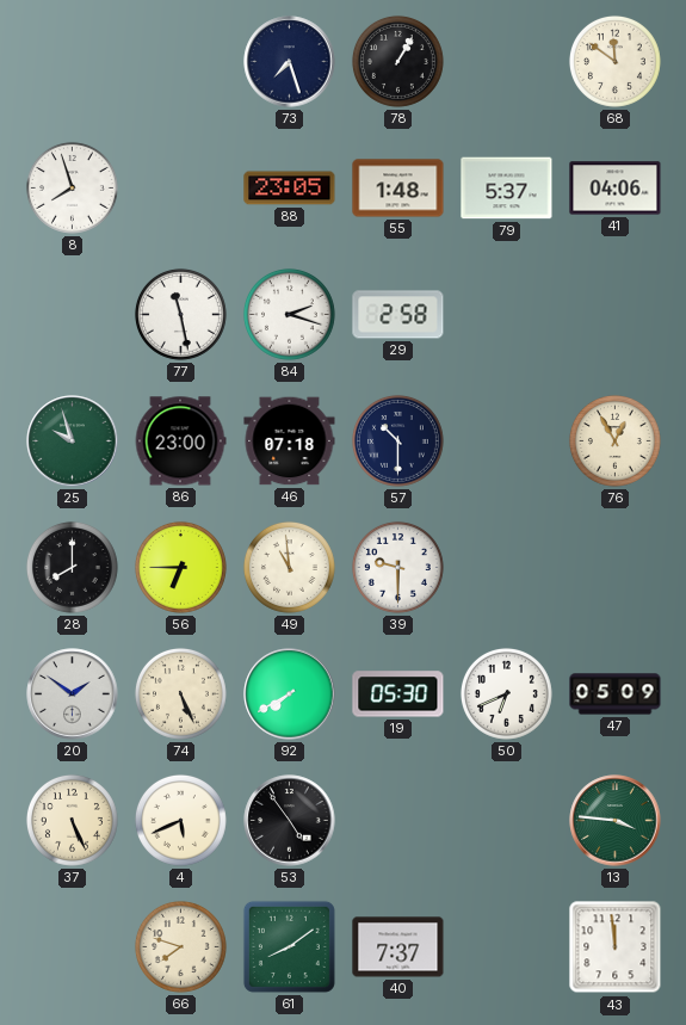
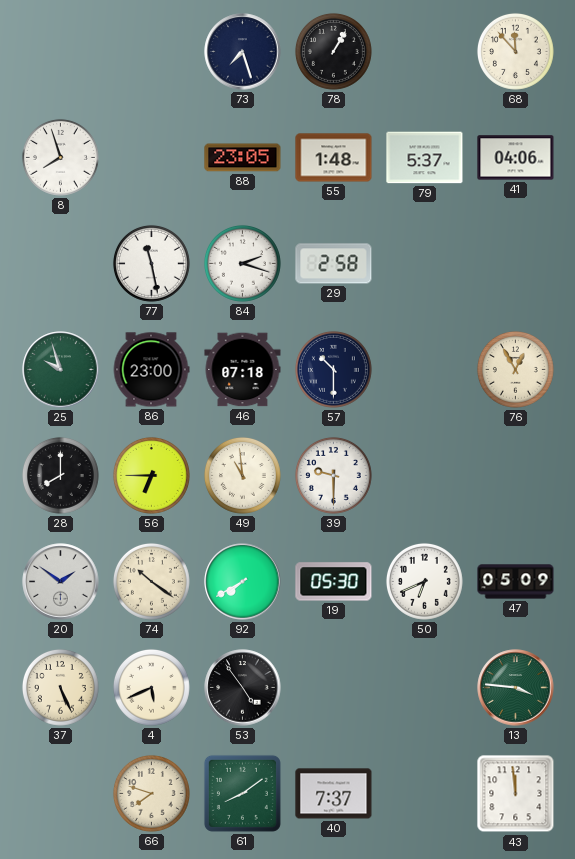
68: 11:51 -> 11:53 (515, 51)
74: 5:26 -> 10:21 (151, 581)
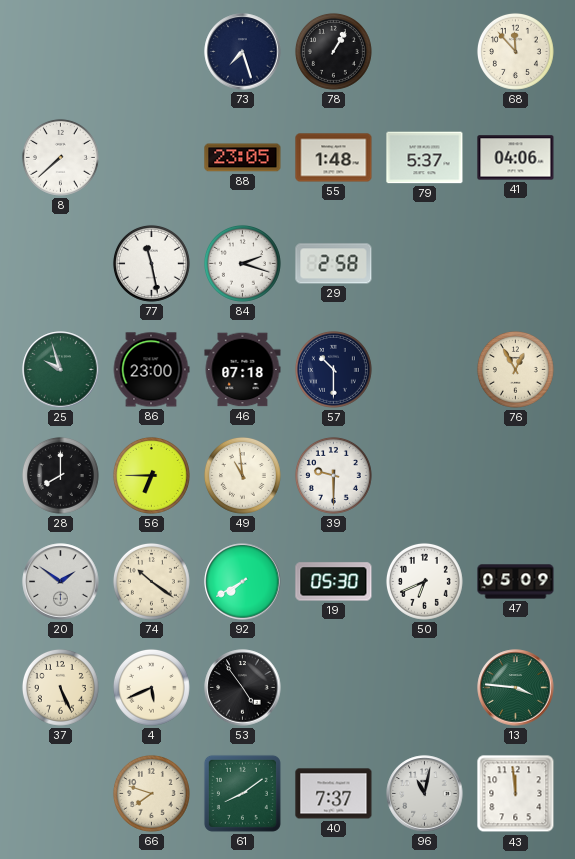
8: 7:57 -> 7:38 (60, 157)
96: none -> 11:02 (425, 794)
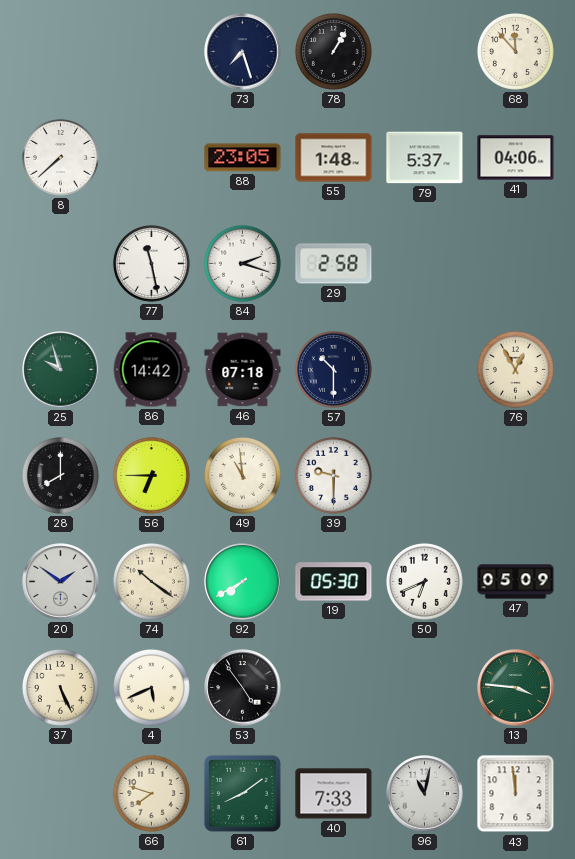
86: 23:00 -> 14:42 (151, 370)
40: 7:37 -> 7:33 (334, 794)
